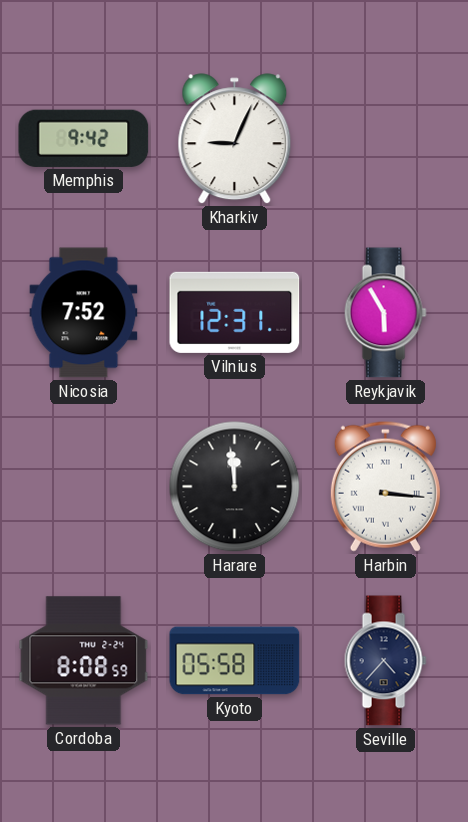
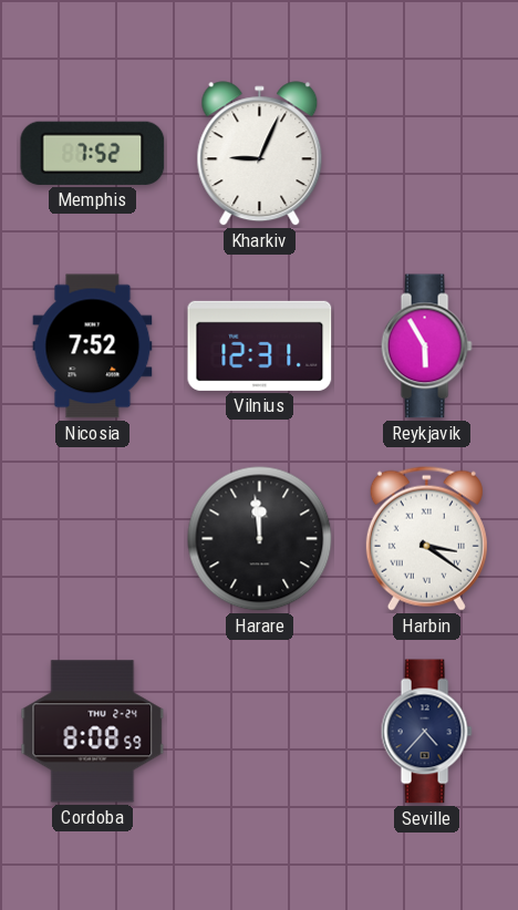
Memphis: 9:42 -> 7:52 (93, 153)
Harbin: 3:16 -> 3:21 (426, 538)
Kyoto: 05:58 -> none (235, 661)
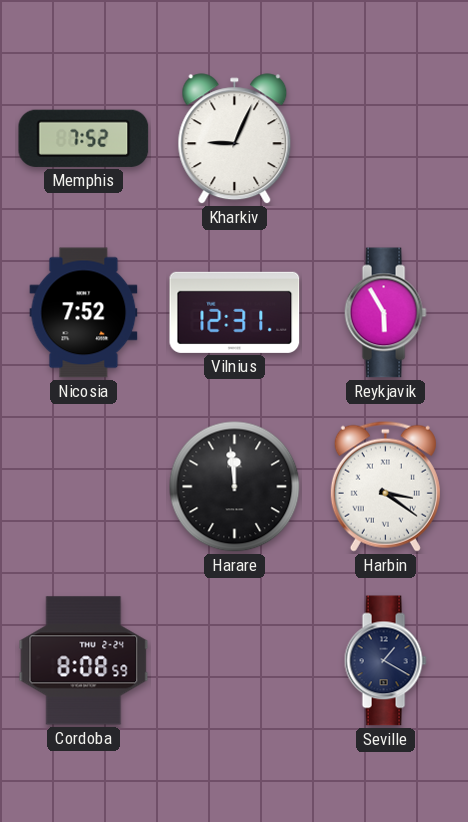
Seville: 4:37 -> 1:20 (385, 661)
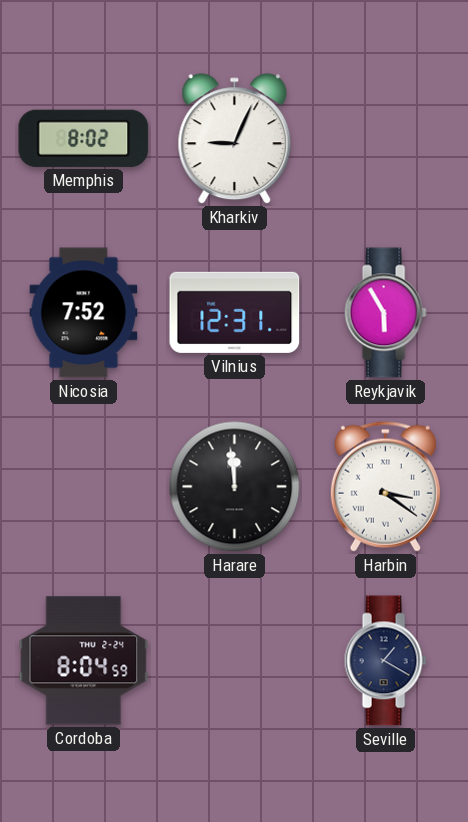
Memphis: 7:52 -> 8:02 (84, 138)
Cordoba: 8:08 -> 8:04 (84, 661)
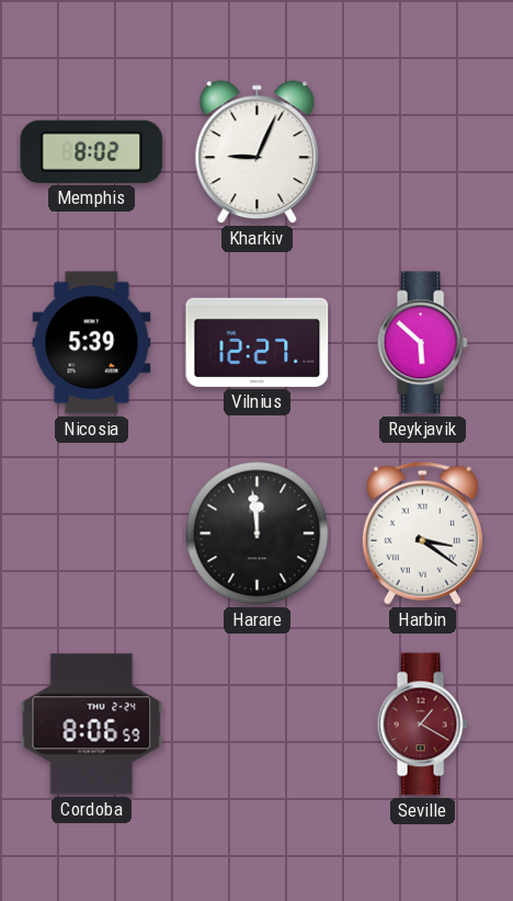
Nicosia: 7:52 -> 5:39 (92, 343)
Vilnius: 12:31 -> 12:27 (258, 342)
Reykjavik: 5:55 -> 5:52 (422, 343)
Cordoba: 8:04 -> 8:06 (92, 725)
Seville dial: navy -> burgundy (422, 725)
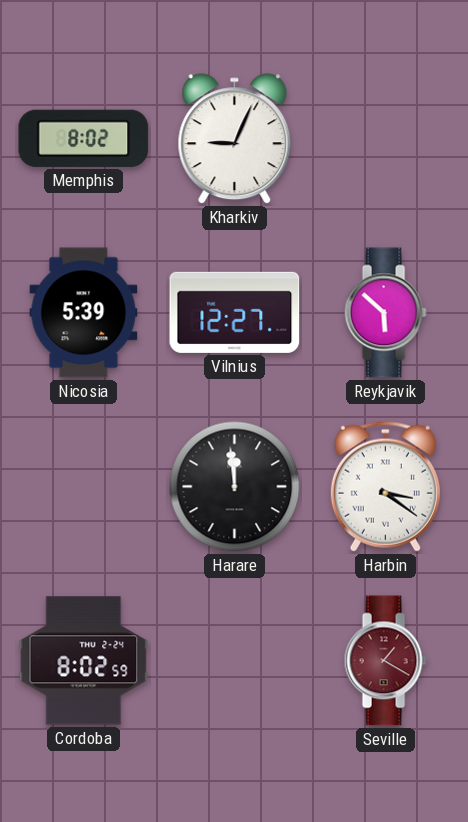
Cordoba: 8:06 -> 8:02 (84, 661)
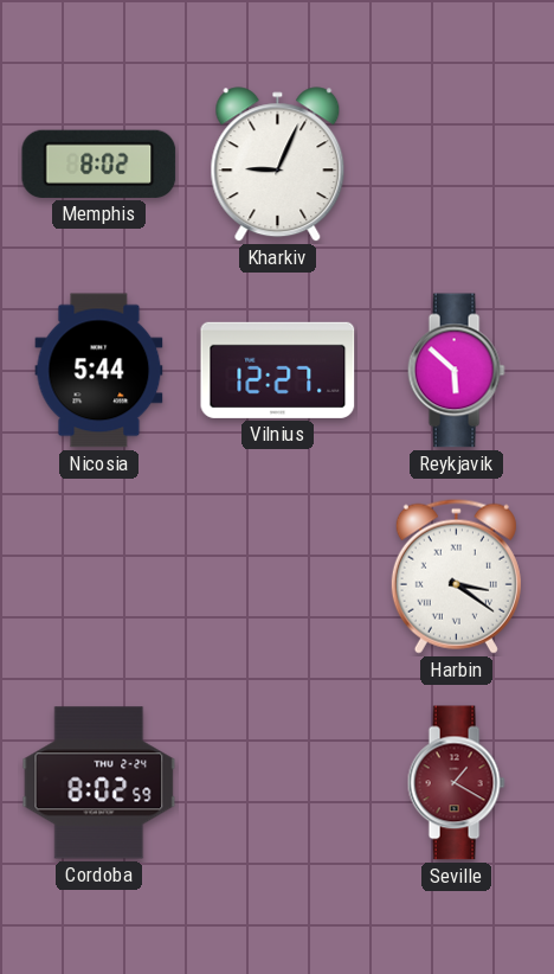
Nicosia: 5:39 -> 5:44 (99, 371)
Harare: 11:59 -> none (235, 487)
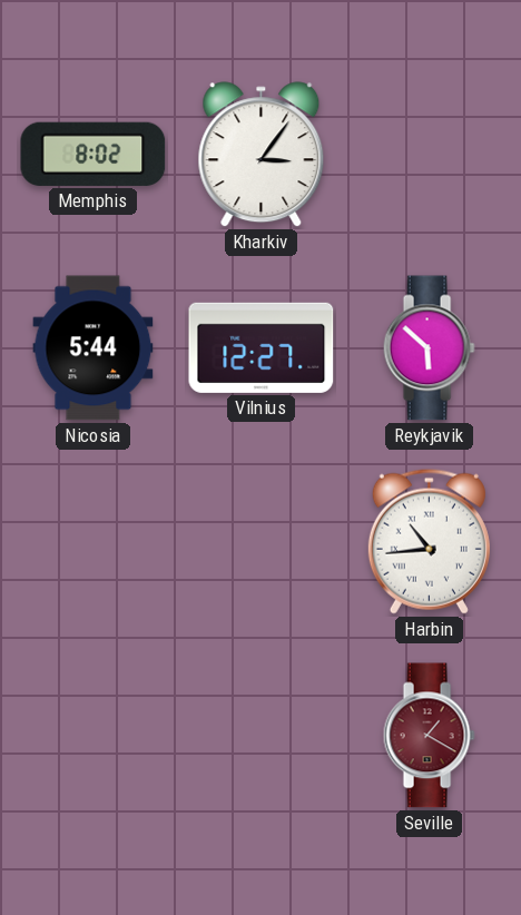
Kharkiv: 9:04 -> 3:06 (262, 155)
Harbin: 3:21 -> 10:44 (429, 541)
Cordoba: 8:02 -> none (99, 783)
